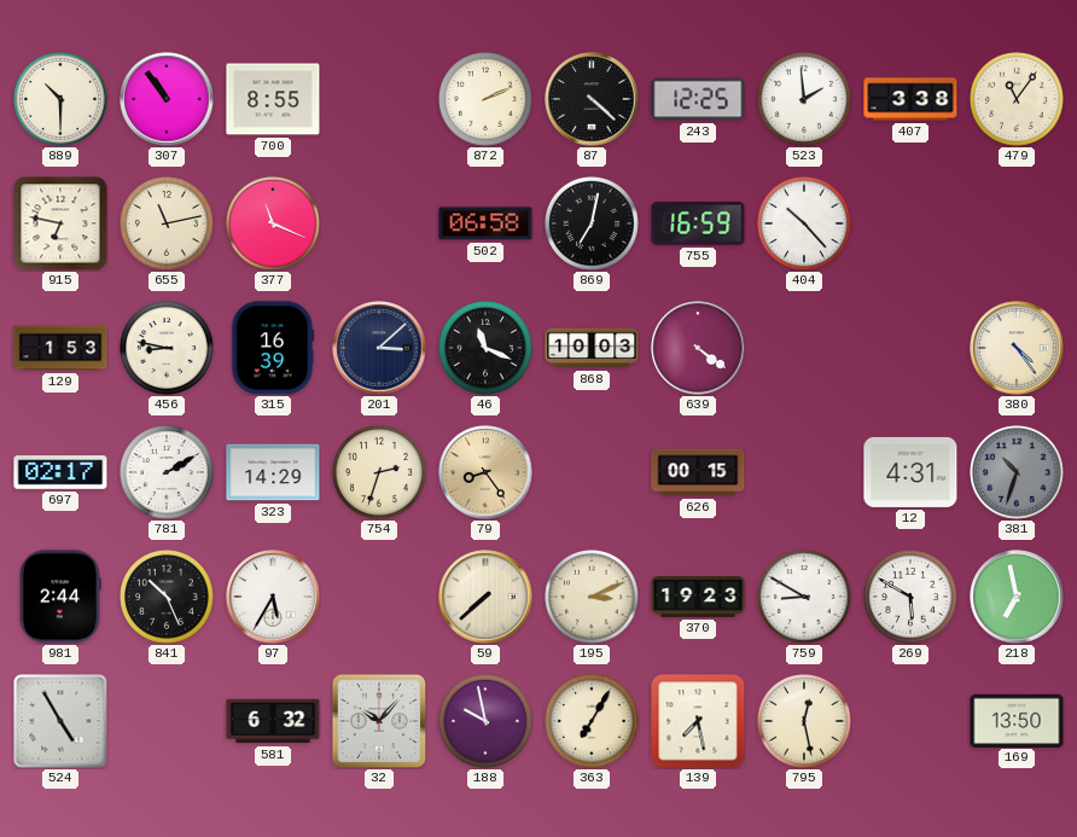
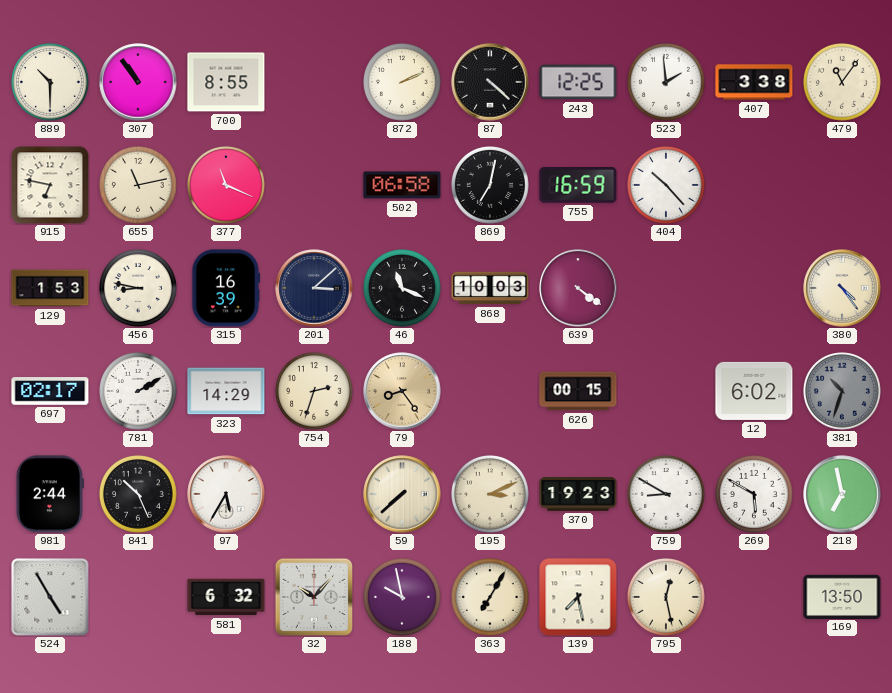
12: 4:31 -> 6:02 (754, 391)
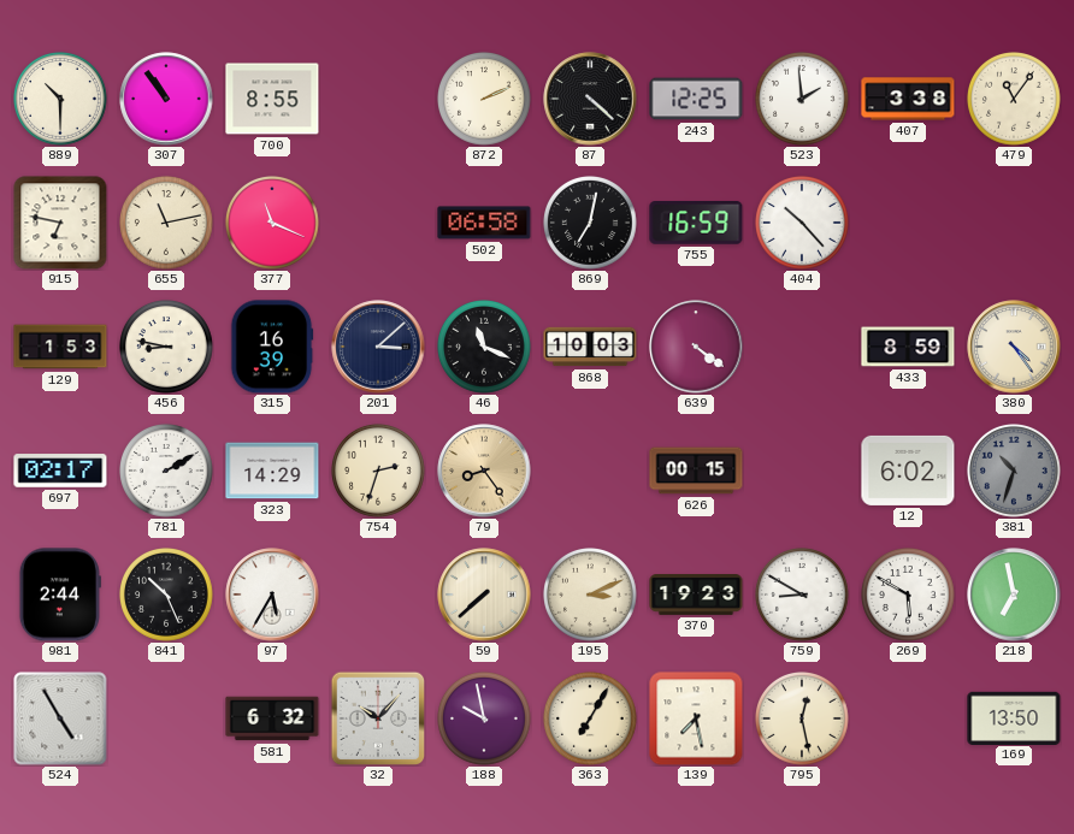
433: none -> 8:59 (908, 347)
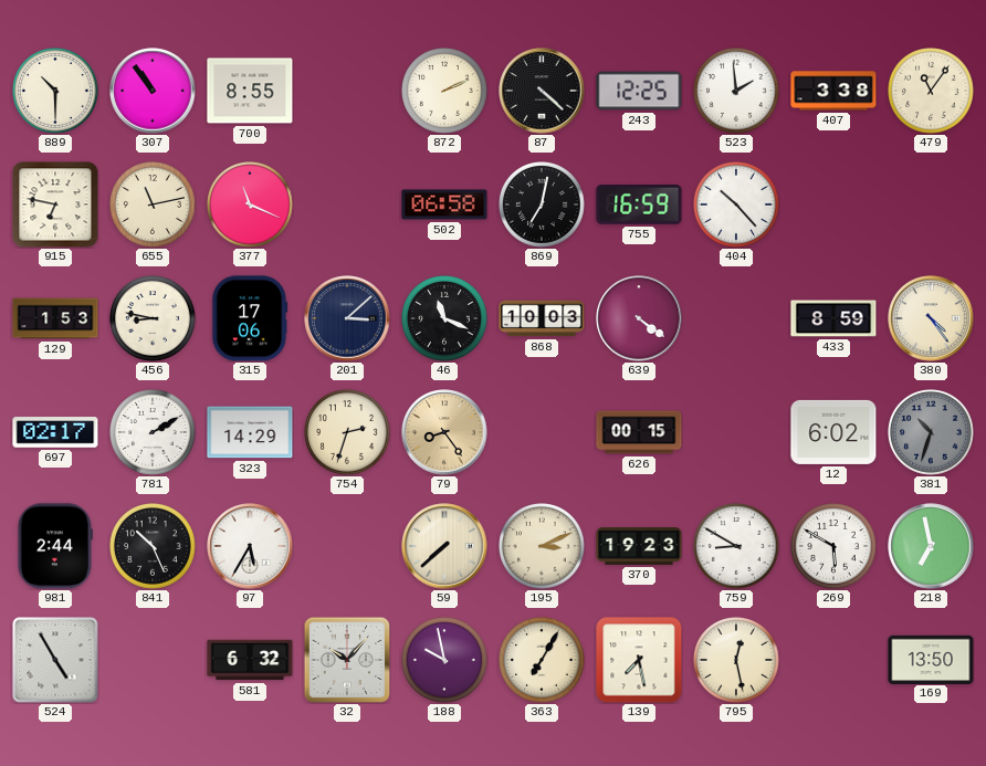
315: 16:39 -> 17:06 (250, 318)
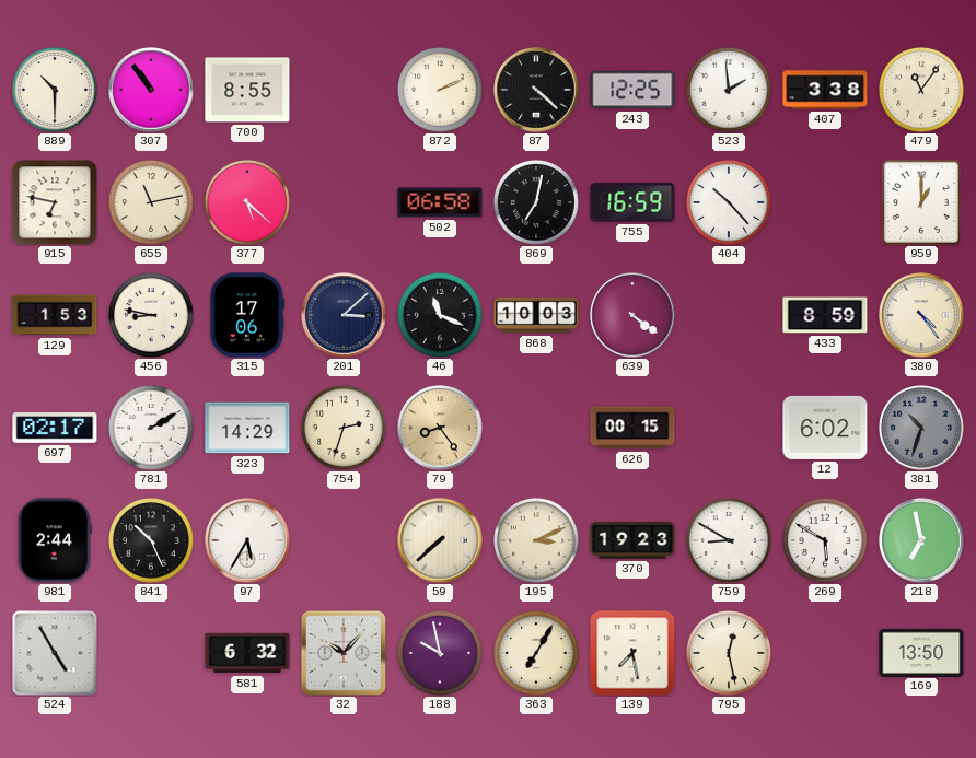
377: 11:19 -> 5:22 (248, 203)
959: none -> 1:00 (922, 203)
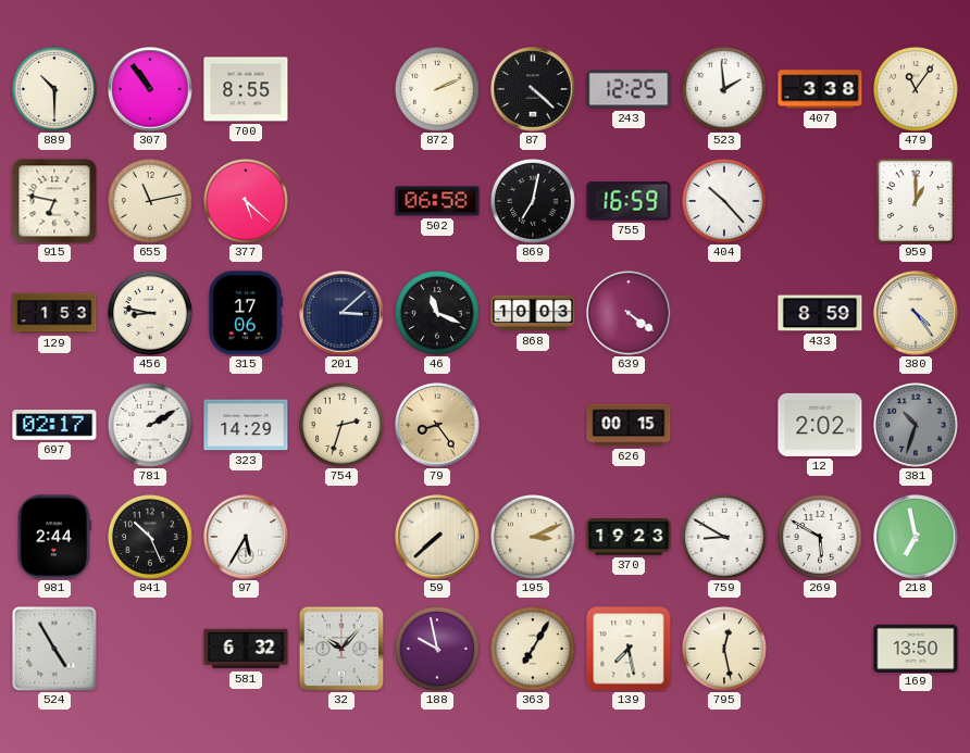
12: 6:02 -> 2:02 (820, 425)
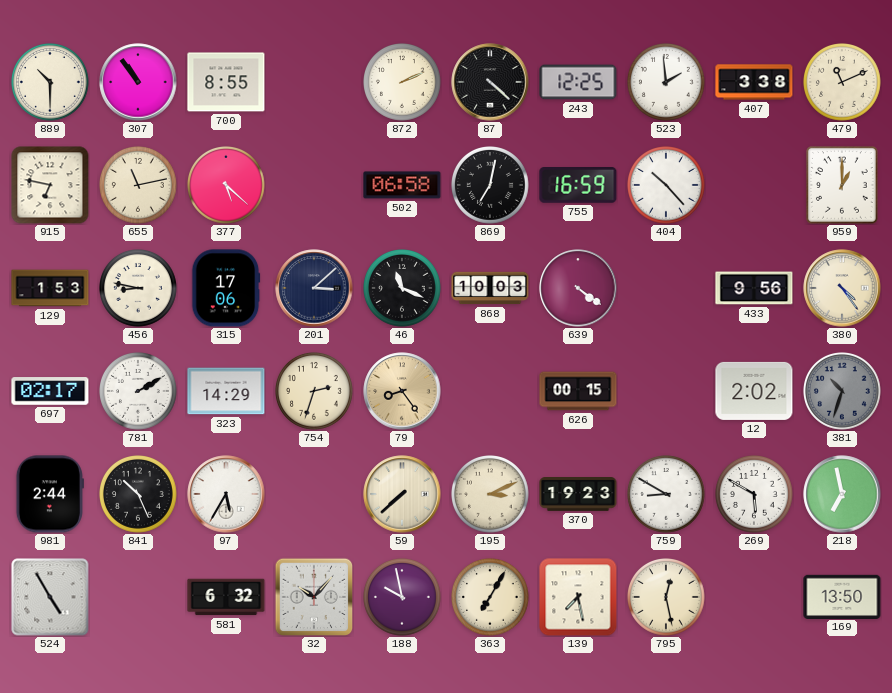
479: 11:06 -> 11:11 (843, 83)
433: 8:59 -> 9:56 (754, 288)
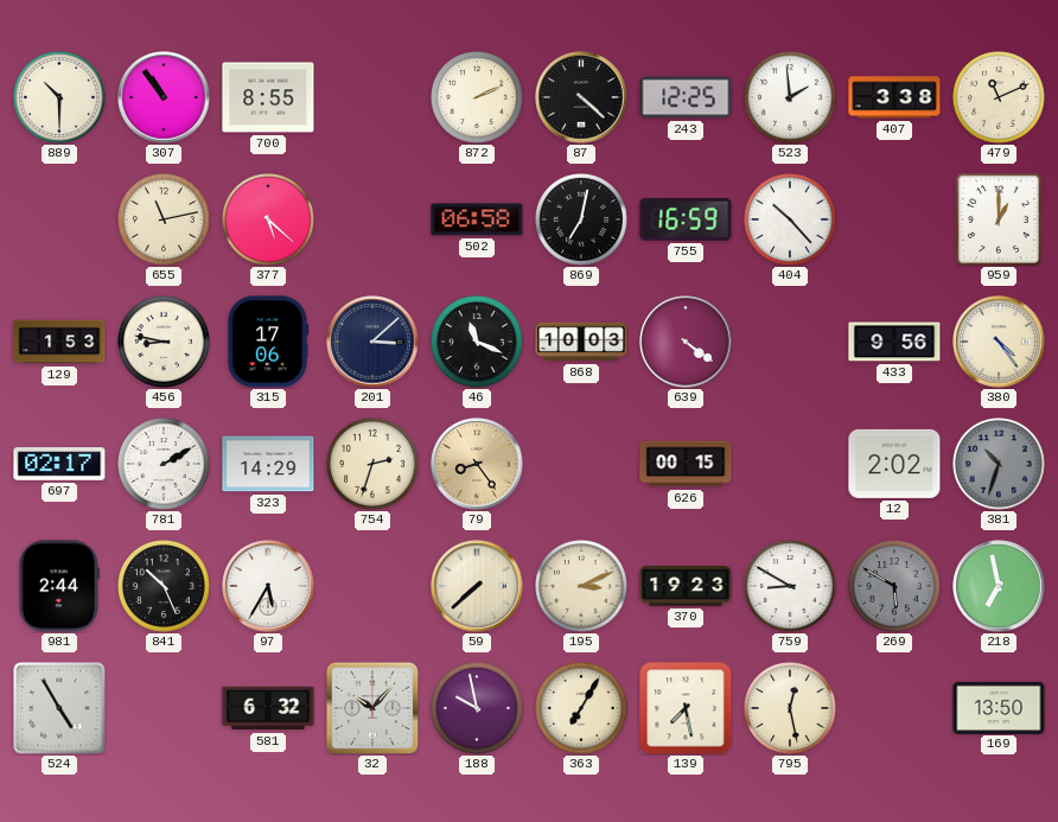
915: 6:47 -> none (50, 185)
269 dial: white -> grey (896, 587)
